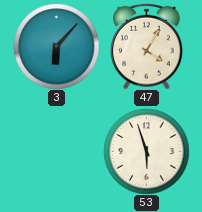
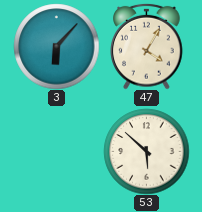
53: 5:57 -> 5:52 (146, 151)
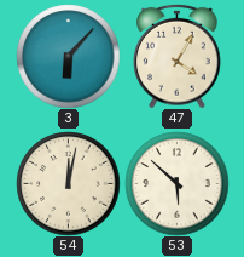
54: none -> 12:02 (68, 183)
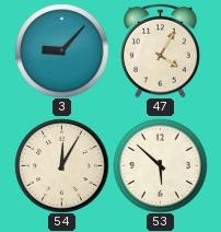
3: 6:07 -> 9:07 (61, 50)
54: 12:02 -> 12:05 (61, 165)
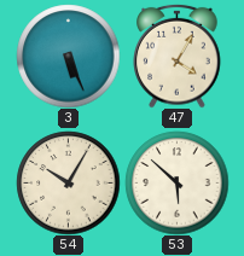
3: 9:07 -> 5:26 (68, 56)
54: 12:05 -> 10:05 (68, 182)
